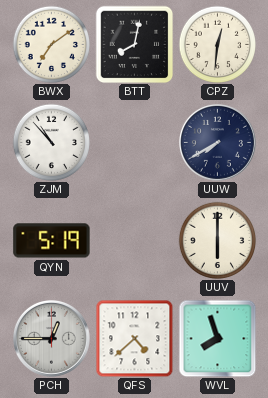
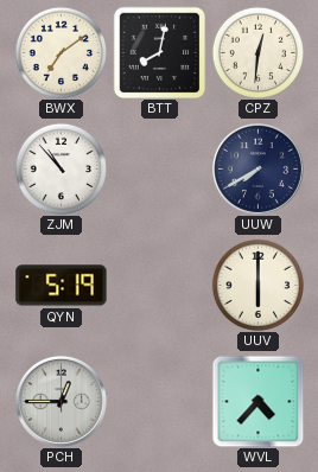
QFS: 4:38 -> none (134, 338)
WVL: 7:57 -> 4:37 (257, 401)
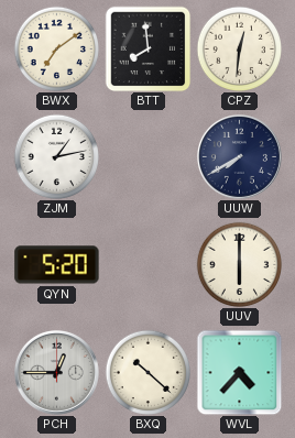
BTT: 8:02 -> 7:59 (147, 48)
ZJM: 10:53 -> 1:13 (56, 156)
QYN: 5:19 -> 5:20 (57, 265)
BXQ: none -> 10:22 (147, 372)
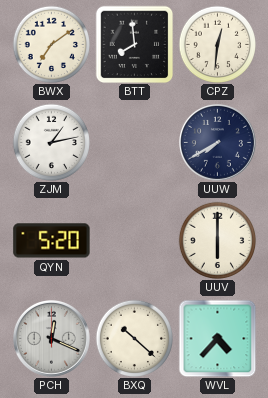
PCH: 12:45 -> 12:19 (51, 338)
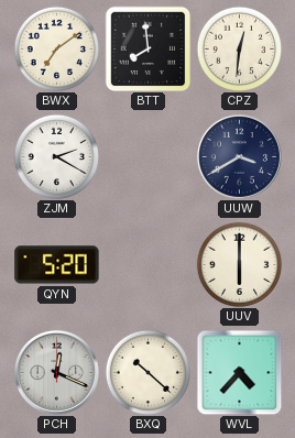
ZJM: 1:13 -> 2:20 (56, 156)
UUW: 7:40 -> 3:40 (239, 156)
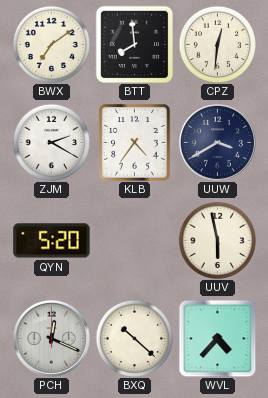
KLB: none -> 4:36 (135, 143)
UUV: 6:00 -> 5:58 (217, 240)
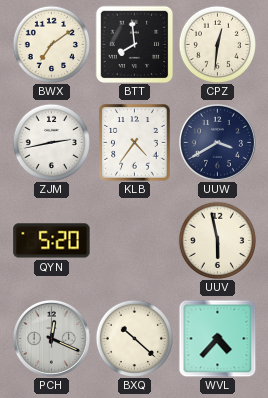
ZJM: 2:20 -> 2:43 (51, 142)
